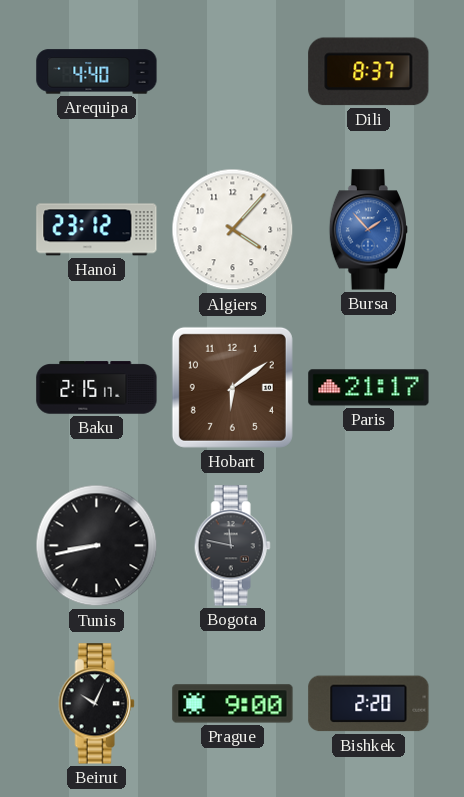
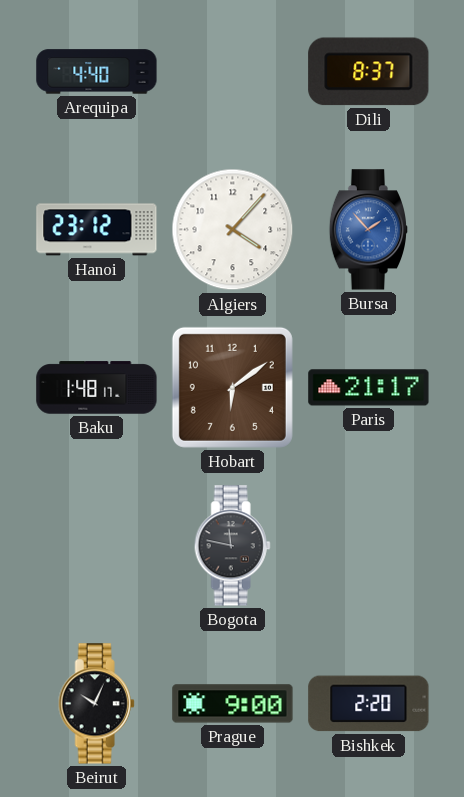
Baku: 2:15 -> 1:48 (97, 388)
Tunis: 8:43 -> none (97, 546)
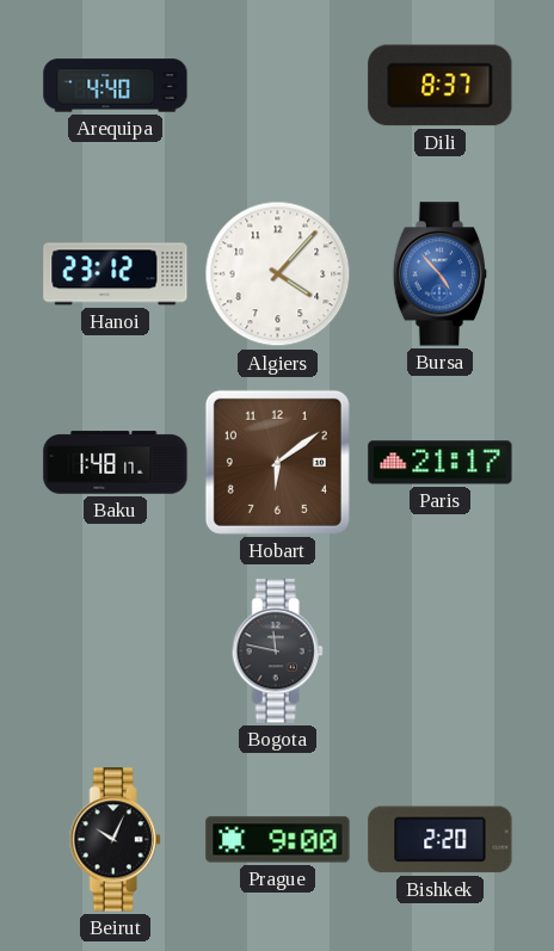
Bursa: 1:53 -> 4:53 (441, 274)
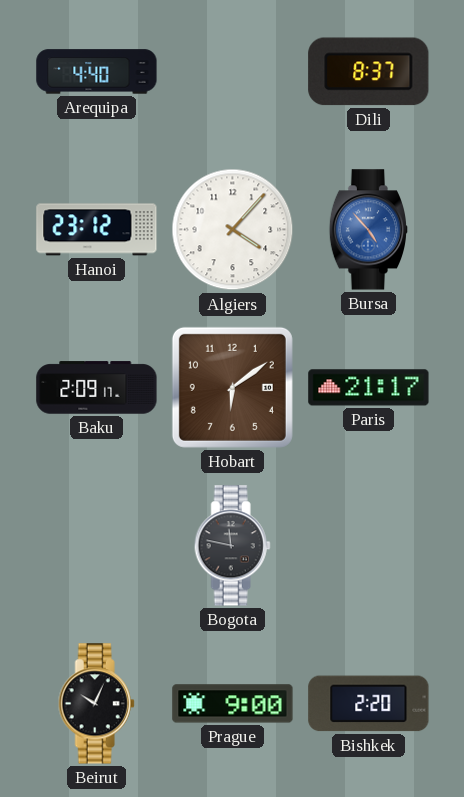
Baku: 1:48 -> 2:09 (97, 388)
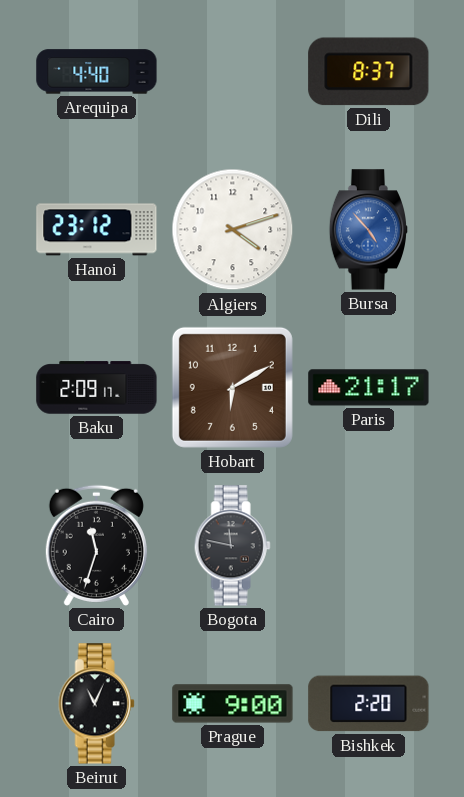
Algiers: 4:07 -> 4:12 (233, 230)
Hobart: 6:09 -> 6:10 (232, 387)
Cairo: none -> 11:33 (96, 545)
Beirut: 10:04 -> 11:04 (96, 704)
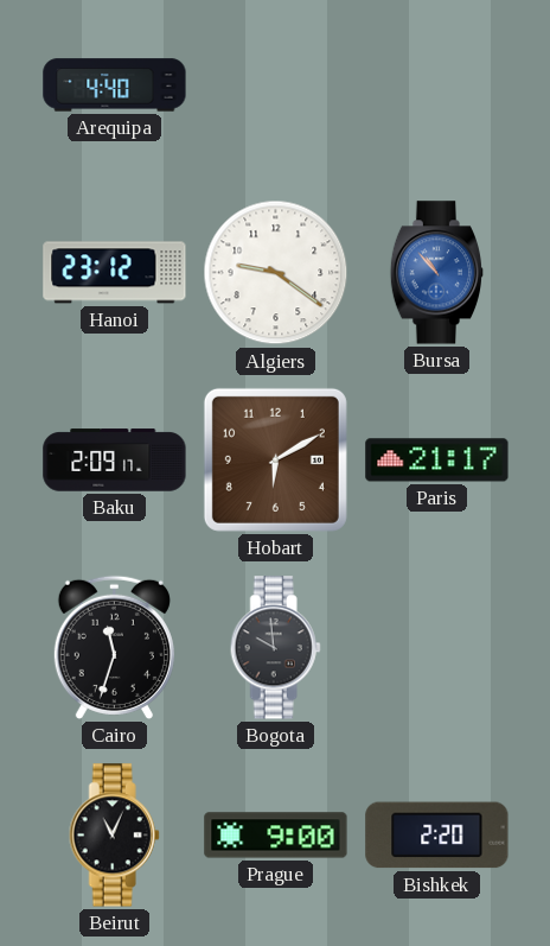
Dili: 8:37 -> none (369, 72)
Algiers: 4:12 -> 9:21 (276, 273)
Bursa: 4:53 -> 10:53 (437, 273)
Bogota: 11:47 -> 9:59 (275, 648)
